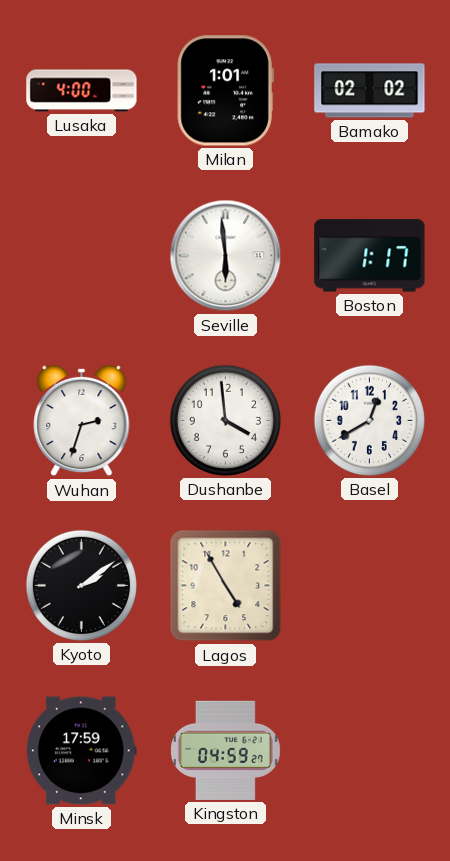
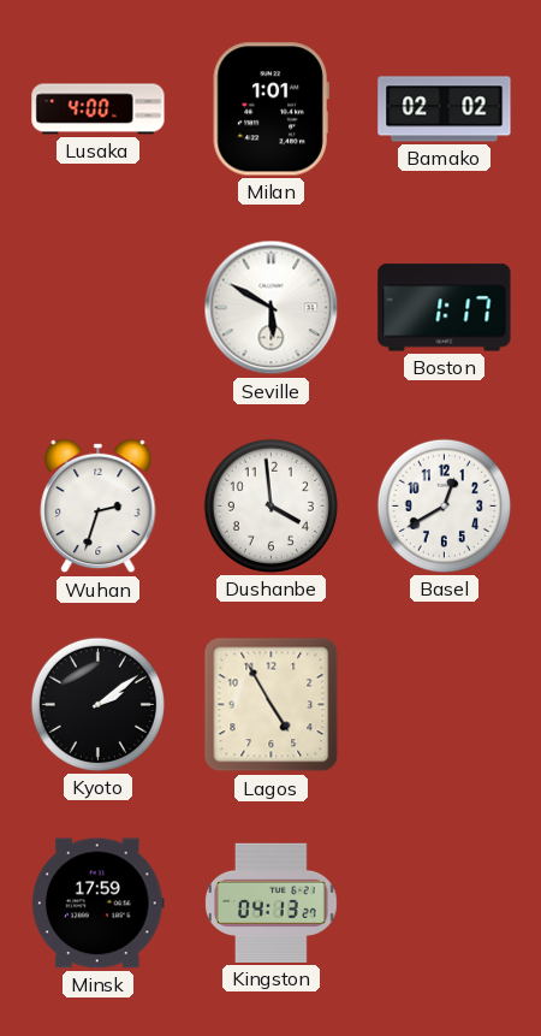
Seville: 5:59 -> 5:50 (272, 308)
Kingston: 04:59 -> 04:13 (272, 902)
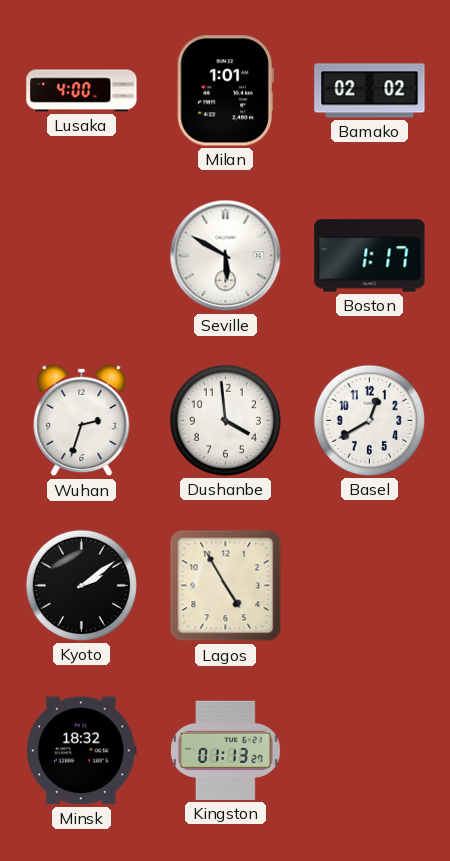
Minsk: 17:59 -> 18:32 (82, 751)
Kingston: 04:13 -> 01:13 (226, 750)
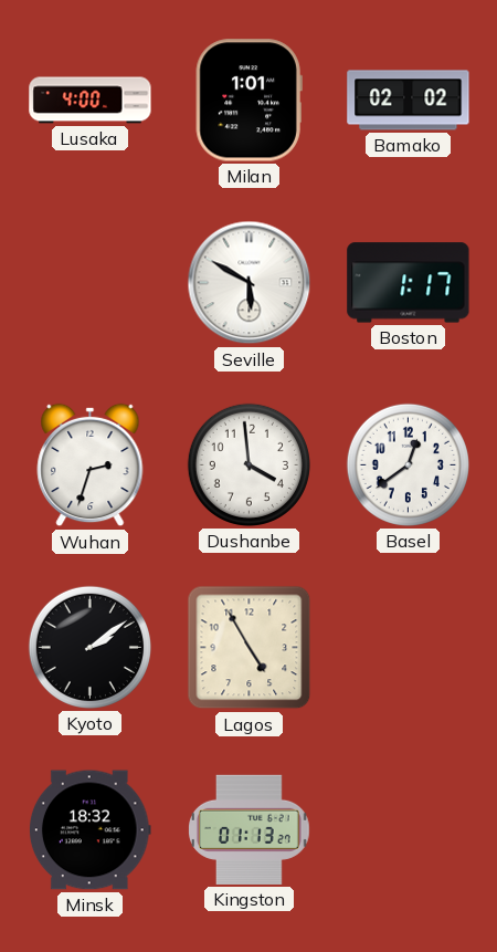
Basel: 12:40 -> 12:39 (408, 464)
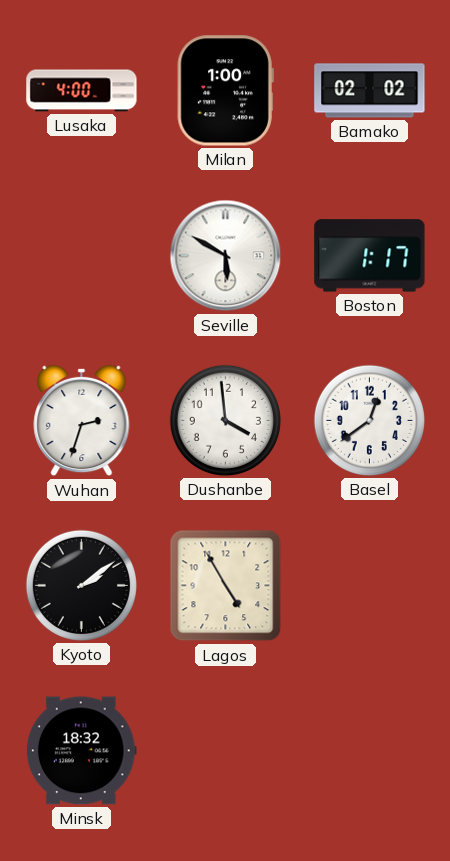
Milan: 1:01 -> 1:00 (225, 91)
Kingston: 01:13 -> none (250, 829)
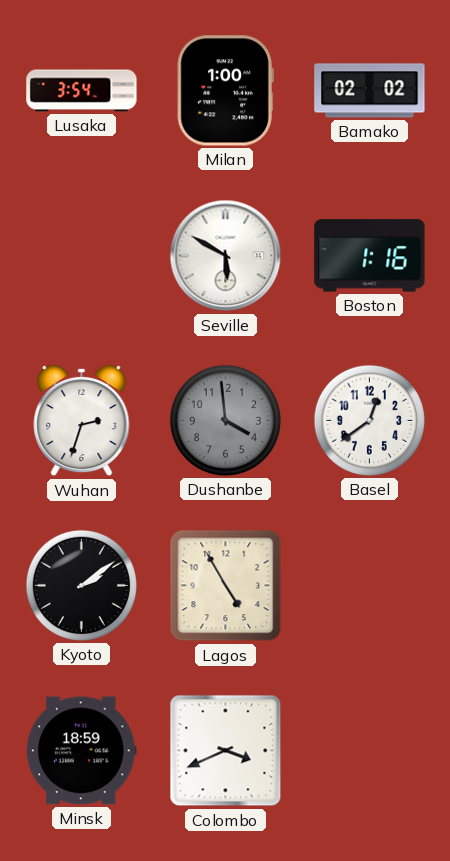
Lusaka: 4:00 -> 3:54 (82, 91)
Boston: 1:17 -> 1:16 (370, 256)
Dushanbe dial: white -> grey (225, 420)
Minsk: 18:32 -> 18:59 (82, 751)
Colombo: none -> 3:41 (226, 751)
